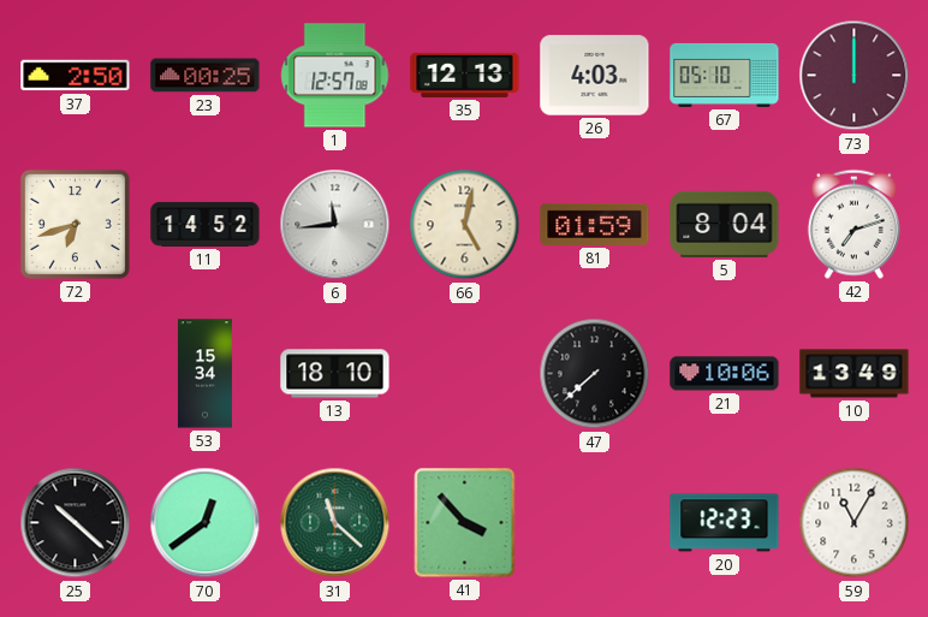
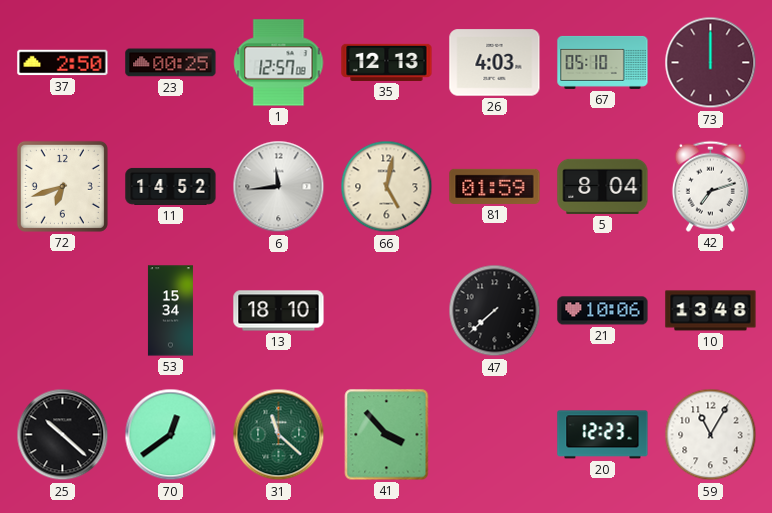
10: 13:49 -> 13:48 (711, 311)
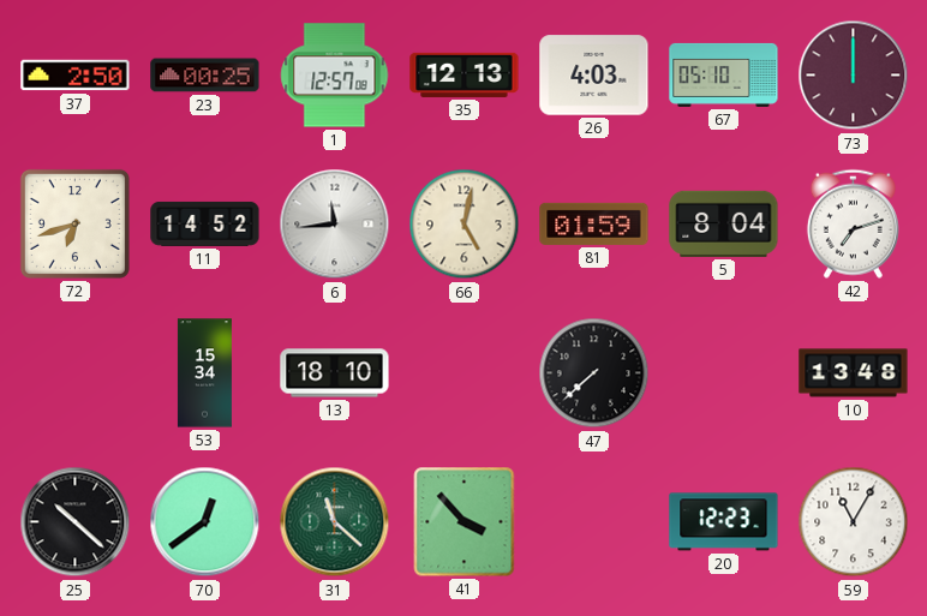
21: 10:06 -> none (603, 311)
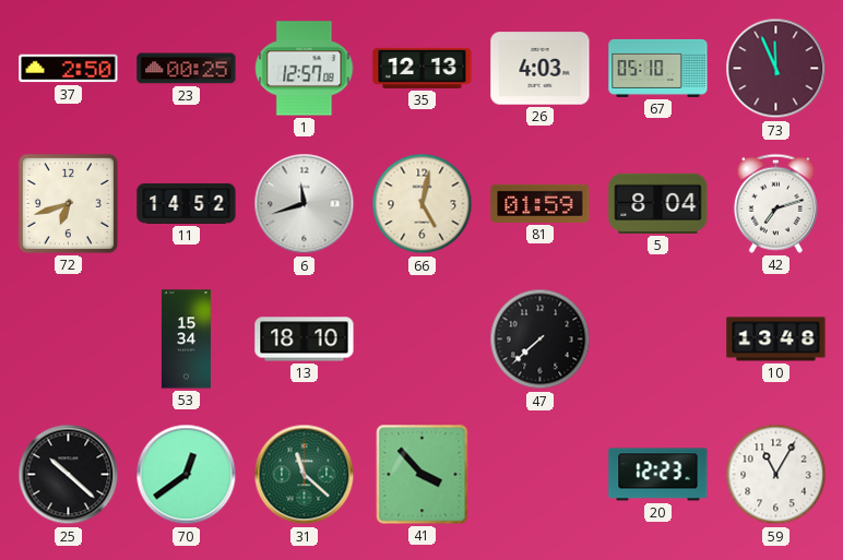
73: 12:00 -> 11:56 (776, 69)
6: 11:44 -> 11:42 (305, 204)
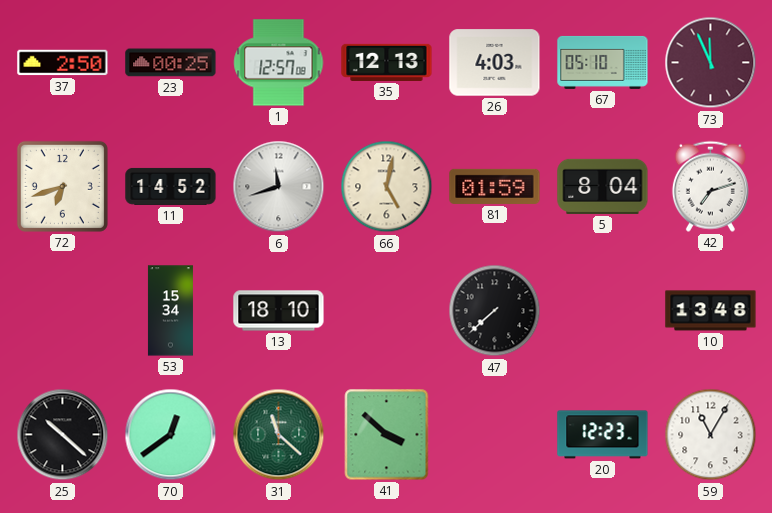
41: 3:53 -> 3:52 (387, 435)
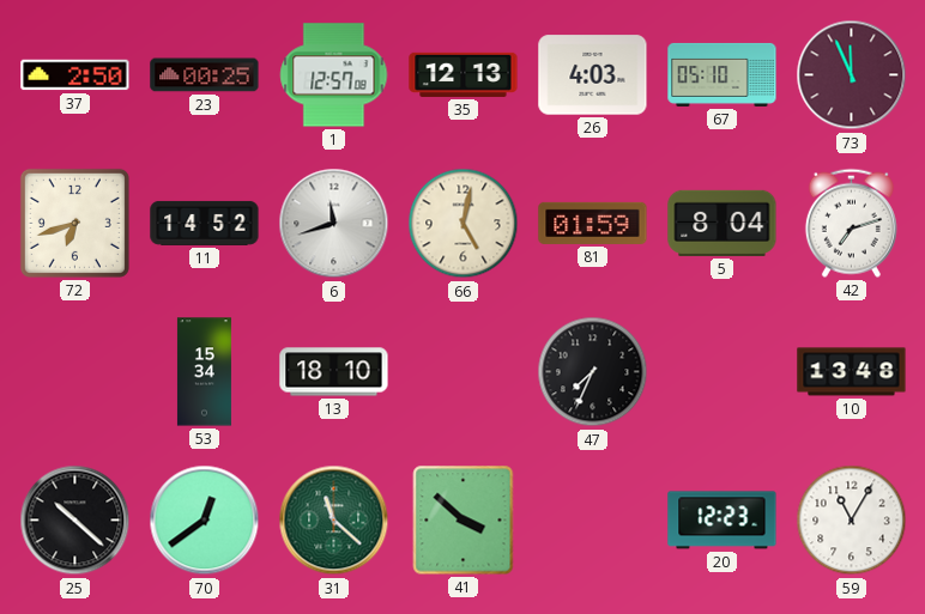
47: 7:38 -> 7:34 (593, 372)
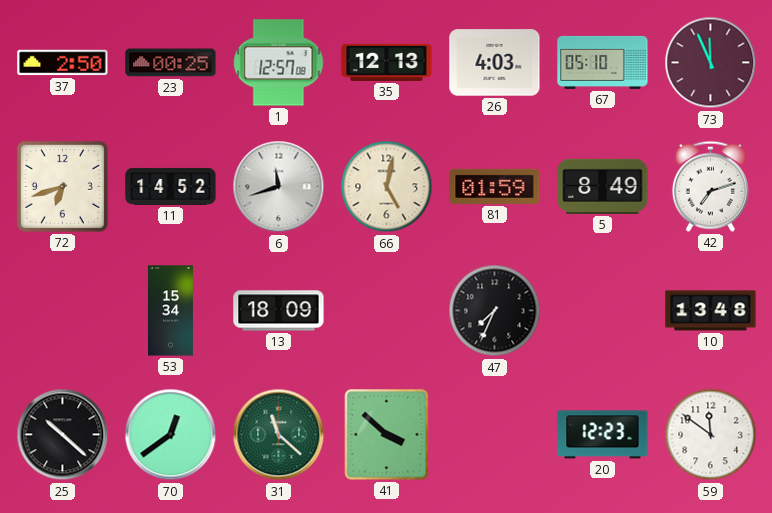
5: 8:04 -> 8:49 (603, 186)
13: 18:10 -> 18:09 (279, 311)
59: 11:05 -> 11:51 (711, 435)
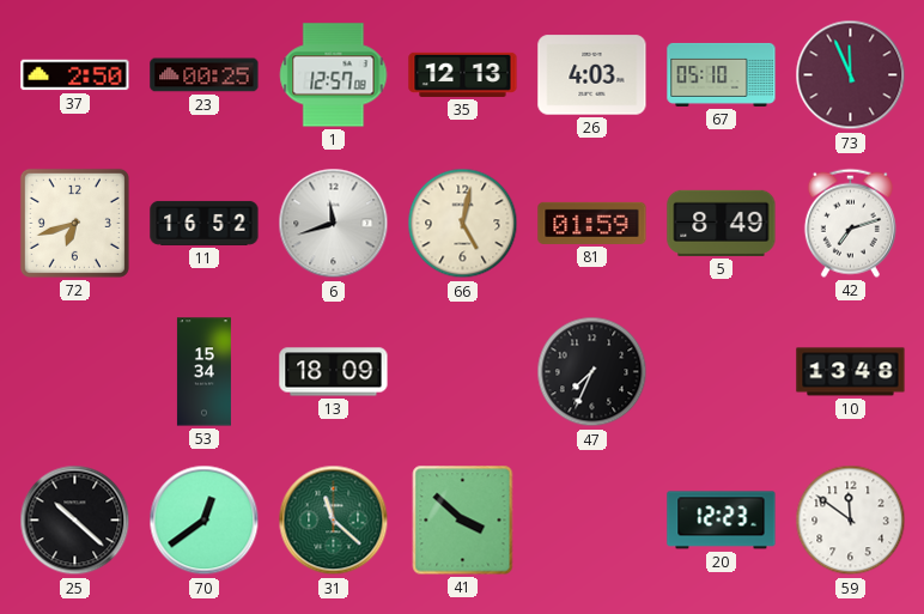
11: 14:52 -> 16:52 (205, 223)
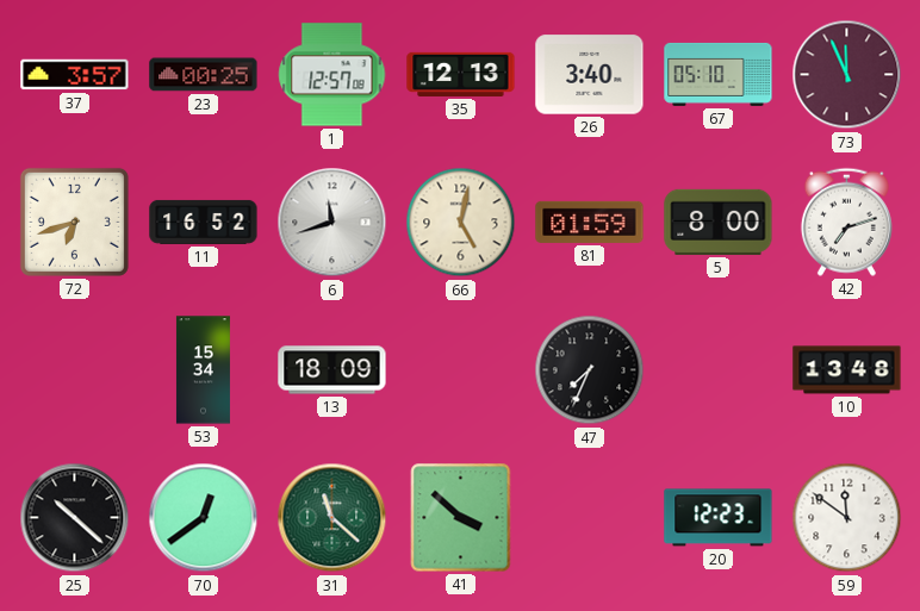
37: 2:50 -> 3:57 (75, 75)
26: 4:03 -> 3:40 (590, 75)
5: 8:49 -> 8:00 (719, 222)
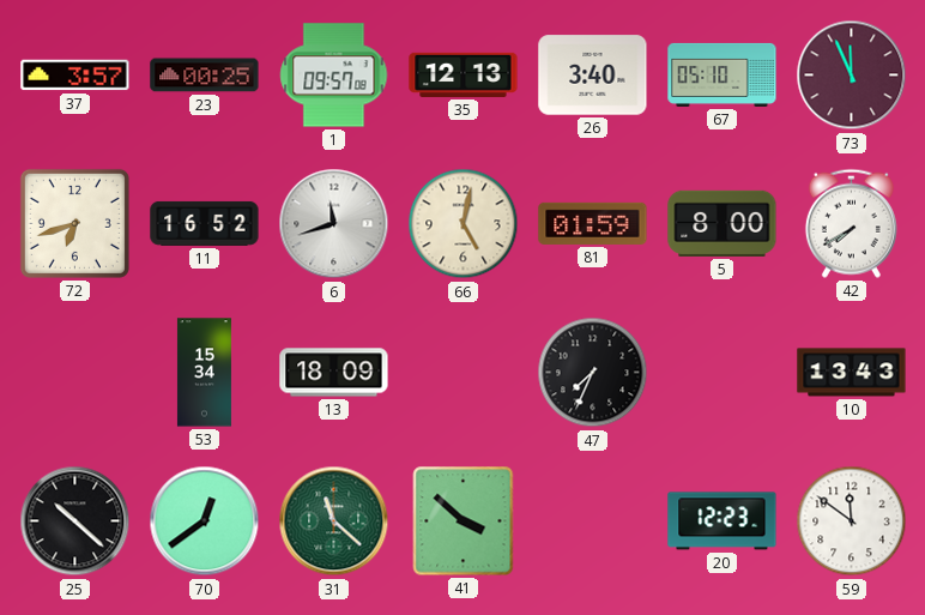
1: 12:57 -> 09:57 (334, 76)
42: 7:12 -> 7:40 (851, 223)
10: 13:48 -> 13:43 (852, 373)
